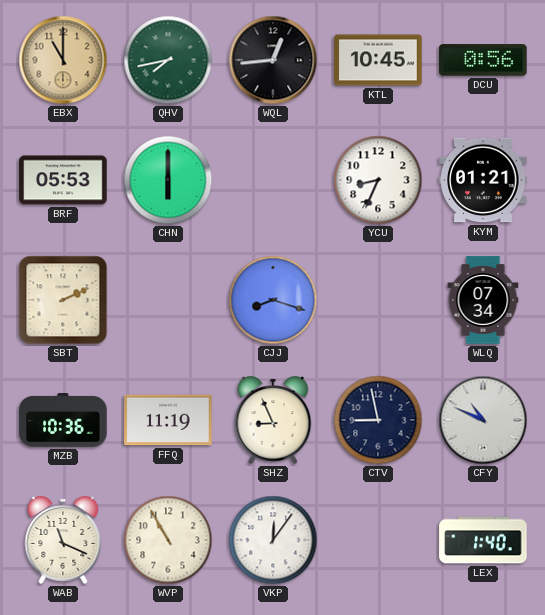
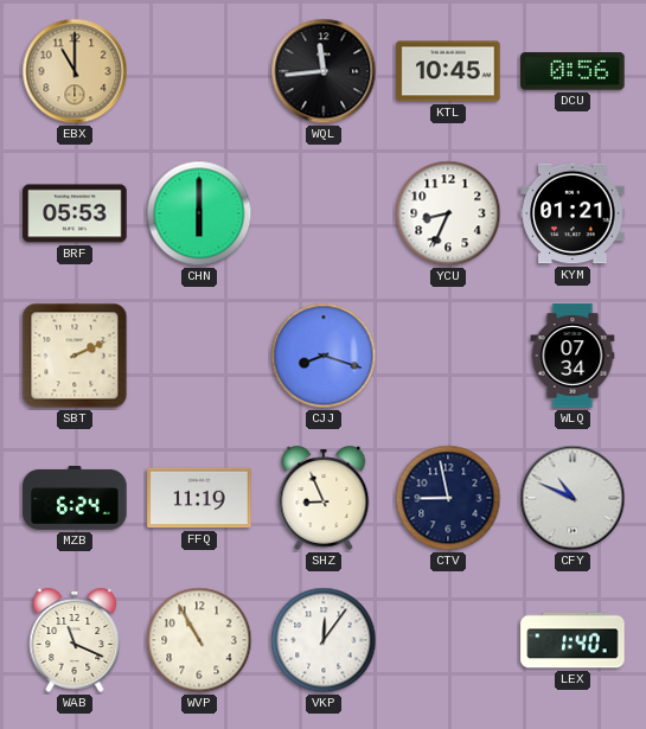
QHV: 7:43 -> none (168, 60)
WQL: 12:44 -> 11:44 (324, 71)
MZB: 10:36 -> 6:24 (75, 499)
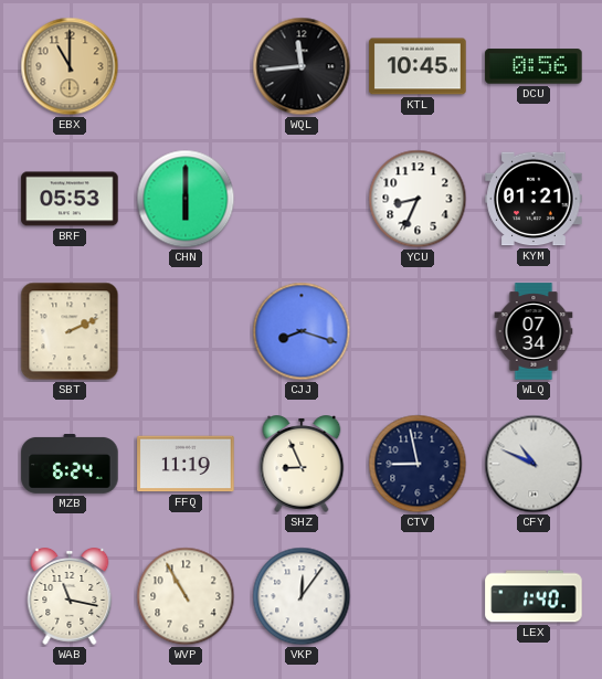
WAB: 11:19 -> 11:17 (70, 597)
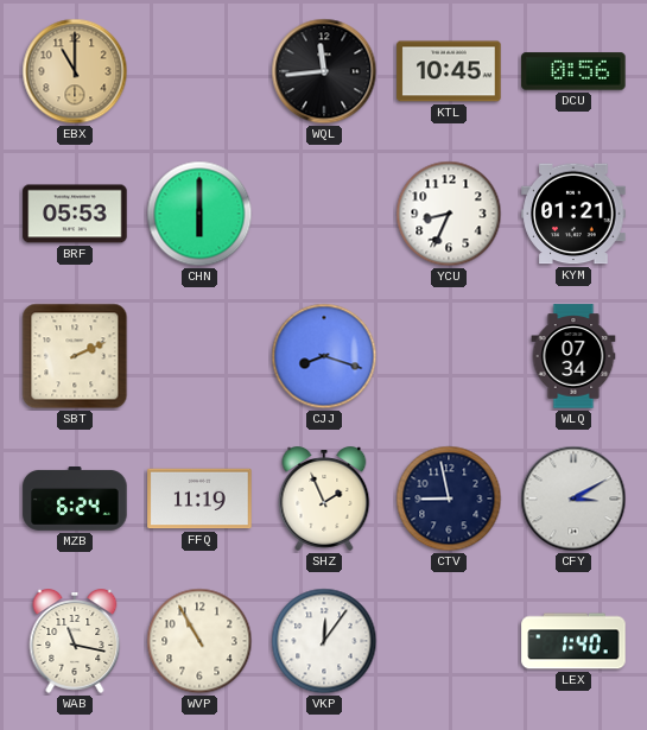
SHZ: 8:56 -> 1:56 (324, 500)
CFY: 10:49 -> 3:10 (573, 499)
